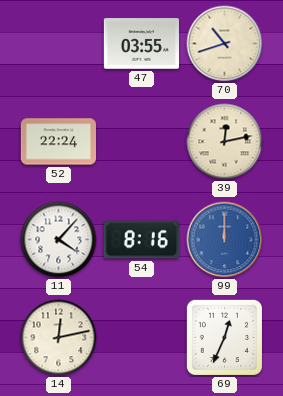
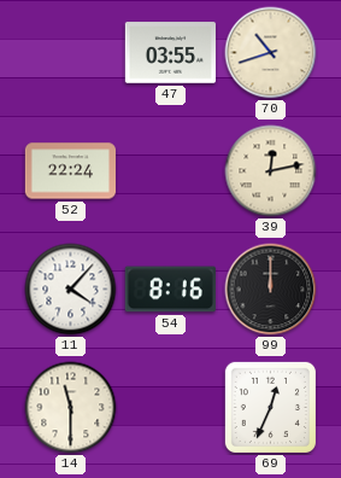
99 dial: blue -> black (271, 290)
14: 12:13 -> 11:30 (71, 408)
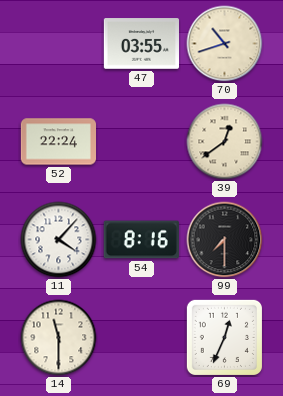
39: 12:13 -> 12:39 (225, 142)
99: 12:00 -> 7:30 (225, 240)
